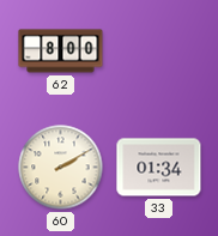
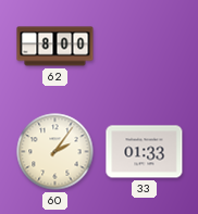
60: 2:10 -> 2:06 (55, 152)
33: 01:34 -> 01:33 (145, 152)
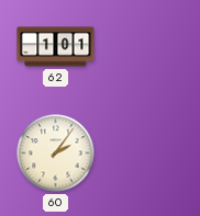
62: 8:00 -> 1:01 (56, 47)
33: 01:33 -> none (145, 152)
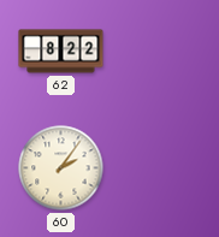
62: 1:01 -> 8:22 (61, 52)
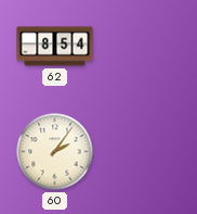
62: 8:22 -> 8:54 (55, 47)
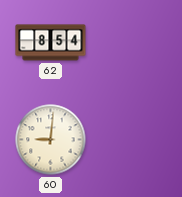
60: 2:06 -> 9:01 (51, 140)
